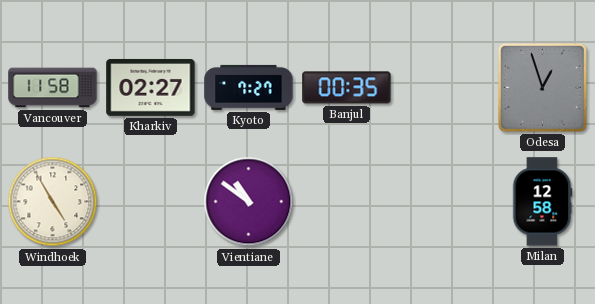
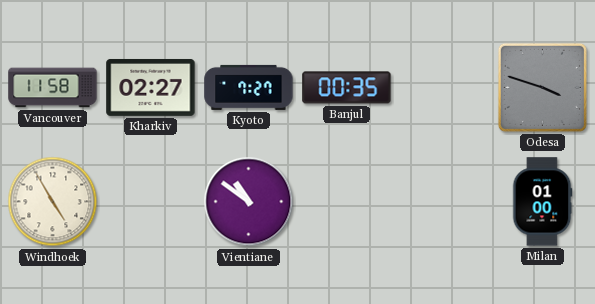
Odesa: 12:57 -> 3:48 (542, 87)
Milan: 12:58 -> 01:00 (542, 202)
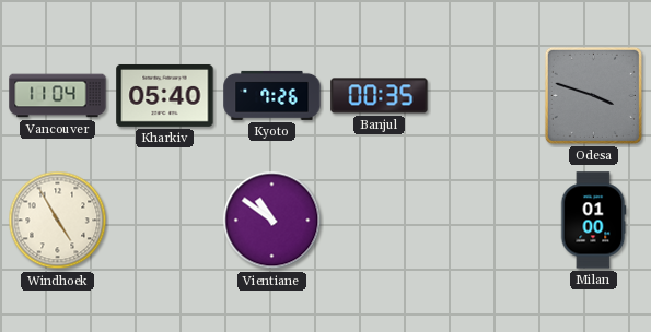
Vancouver: 11:58 -> 11:04 (58, 96)
Kharkiv: 02:27 -> 05:40 (165, 95)
Kyoto: 7:27 -> 7:26 (272, 95)
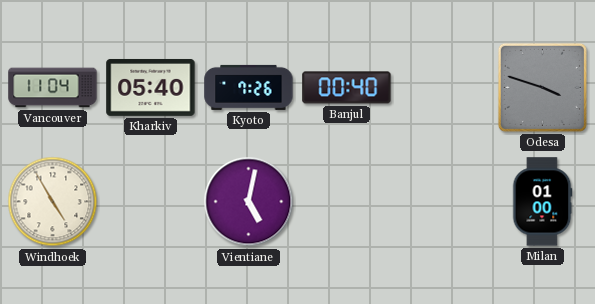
Banjul: 00:35 -> 00:40 (347, 88)
Vientiane: 10:51 -> 5:02 (249, 202)
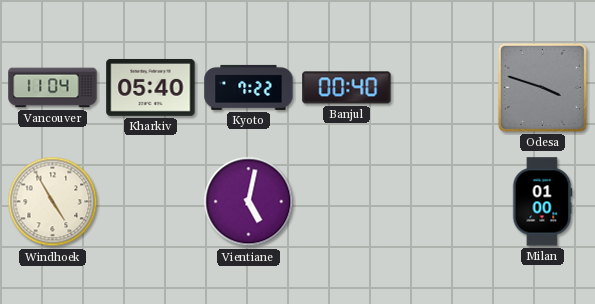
Kyoto: 7:26 -> 7:22 (249, 87)
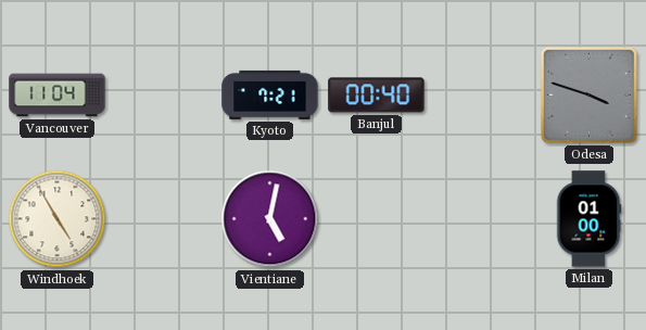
Kharkiv: 05:40 -> none (151, 87)
Kyoto: 7:22 -> 7:21 (270, 94)
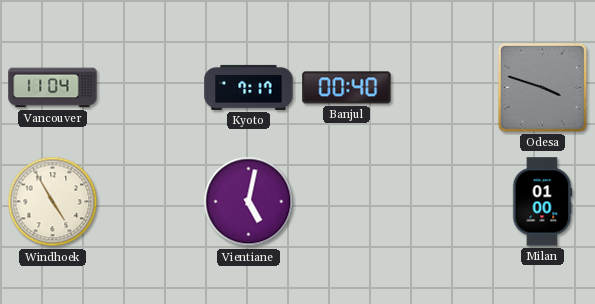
Kyoto: 7:21 -> 7:17 (249, 87)
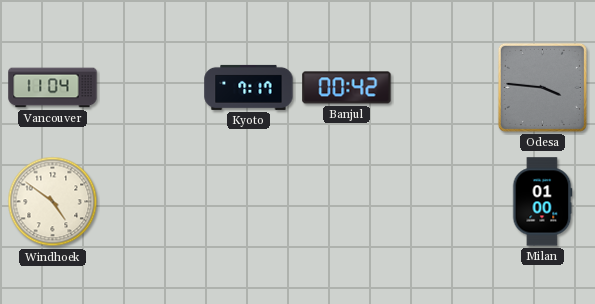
Banjul: 00:40 -> 00:42 (347, 88)
Odesa: 3:48 -> 3:46 (542, 87)
Windhoek: 4:55 -> 4:51 (53, 202)
Vientiane: 5:02 -> none (249, 202)
